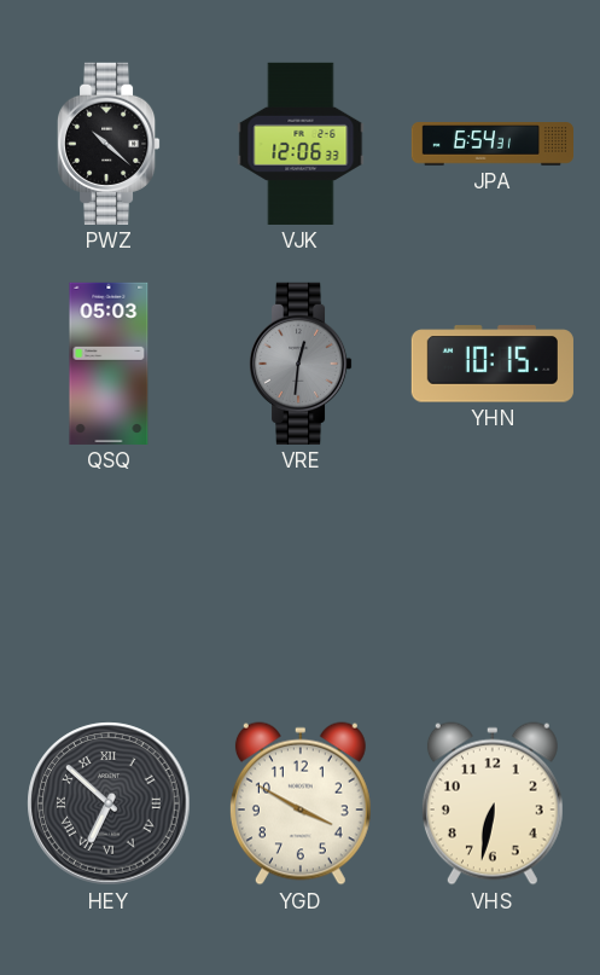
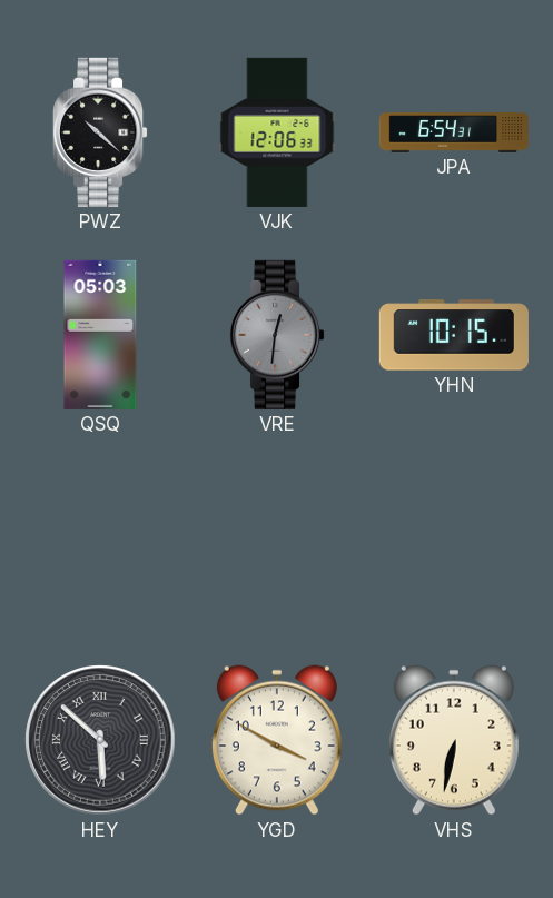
HEY: 6:52 -> 5:52 (100, 740)
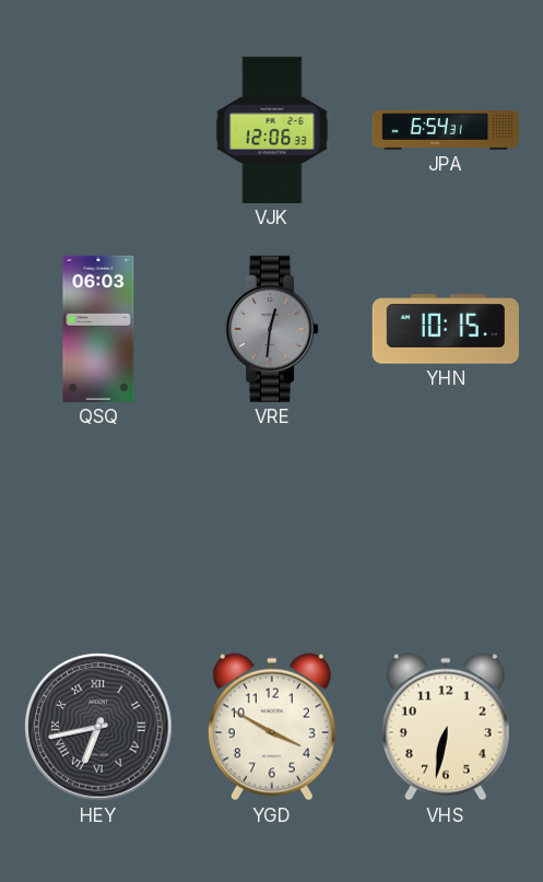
PWZ: 10:22 -> none (100, 132)
QSQ: 05:03 -> 06:03 (98, 329)
HEY: 5:52 -> 6:43 (98, 727)
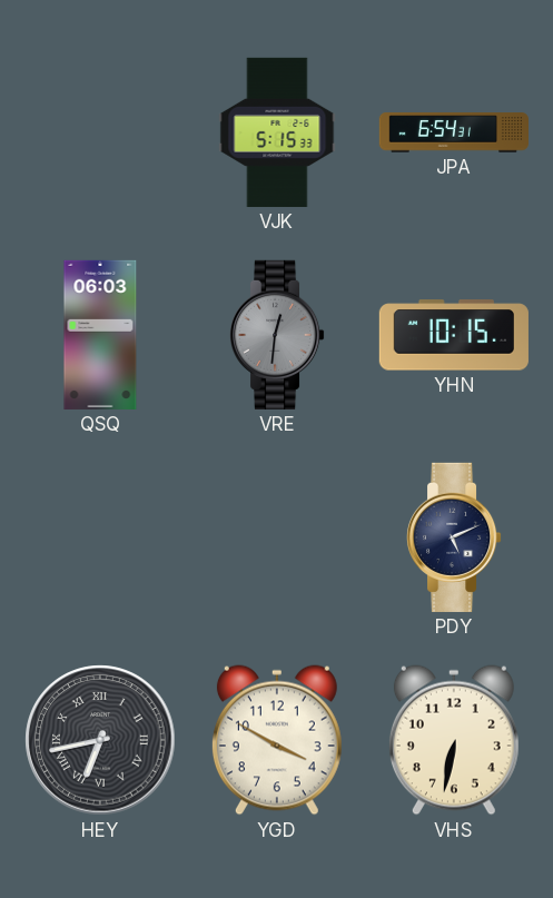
VJK: 12:06 -> 5:15 (277, 132)
PDY: none -> 5:11 (454, 537)
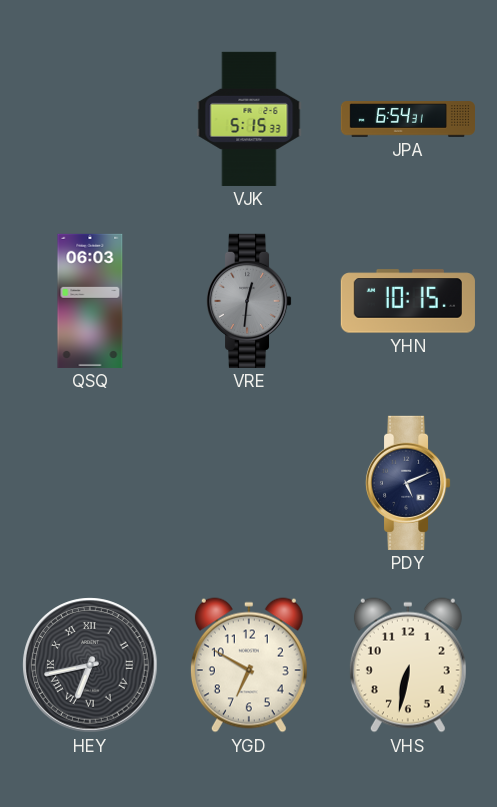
YGD: 3:50 -> 6:50 (249, 665)
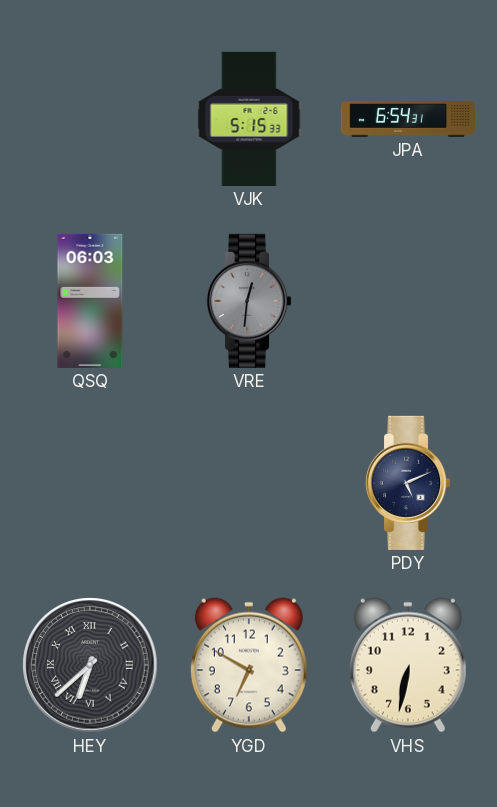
YHN: 10:15 -> none (408, 301)
HEY: 6:43 -> 6:38 (90, 665)
